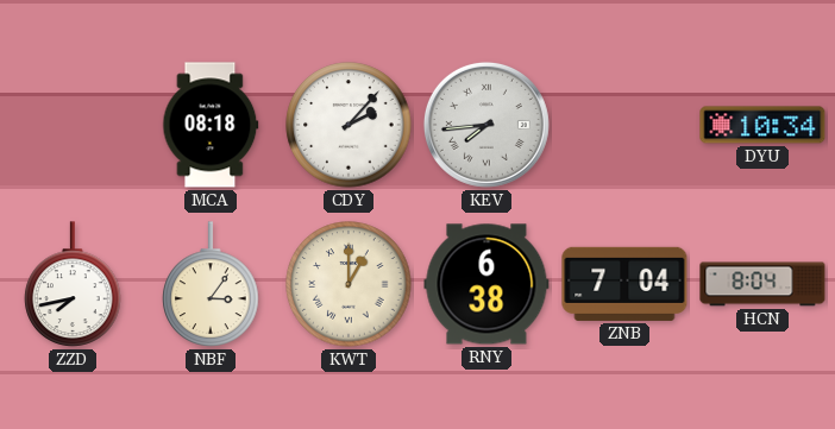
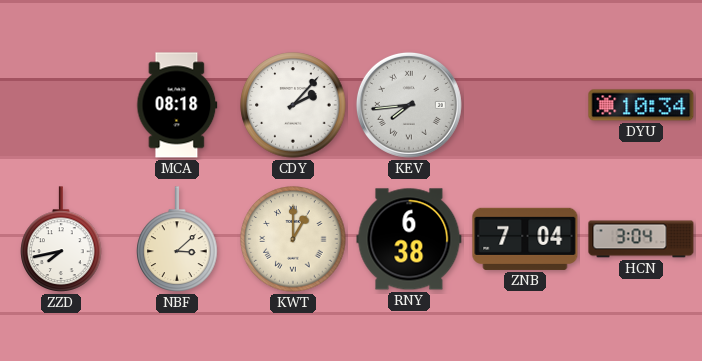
NBF: 3:06 -> 3:08 (177, 239)
HCN: 8:04 -> 3:04 (641, 239)
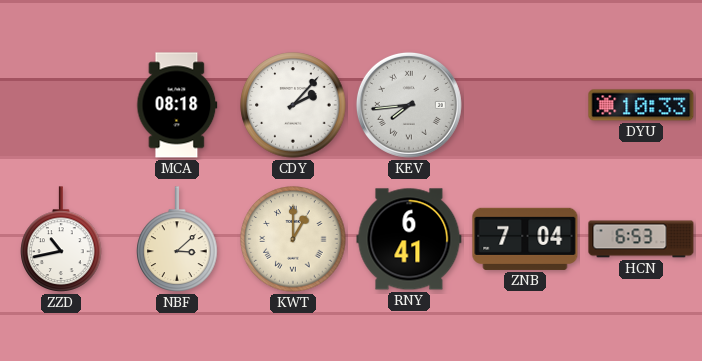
DYU: 10:34 -> 10:33 (641, 105)
ZZD: 7:43 -> 10:43 (61, 239)
RNY: 6:38 -> 6:41 (409, 239)
HCN: 3:04 -> 6:53 (641, 239)
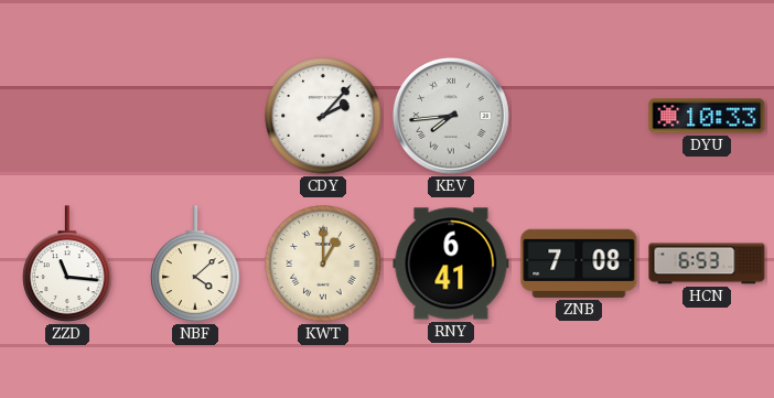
MCA: 08:18 -> none (177, 105)
ZZD: 10:43 -> 11:16 (67, 263)
NBF: 3:08 -> 4:08 (195, 263)
ZNB: 7:04 -> 7:08 (579, 263)
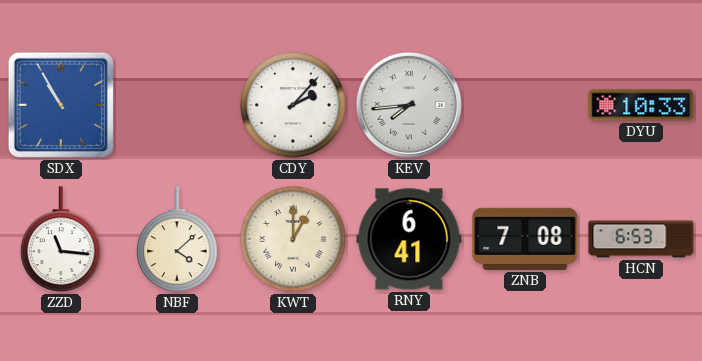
SDX: none -> 10:55 (61, 105)
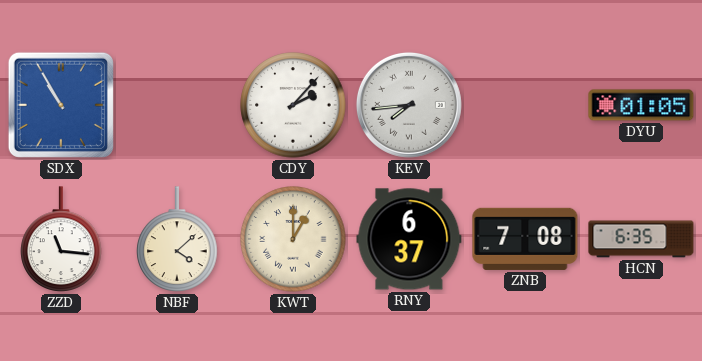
DYU: 10:33 -> 01:05 (641, 105)
RNY: 6:41 -> 6:37 (409, 239)
HCN: 6:53 -> 6:35 (641, 239)
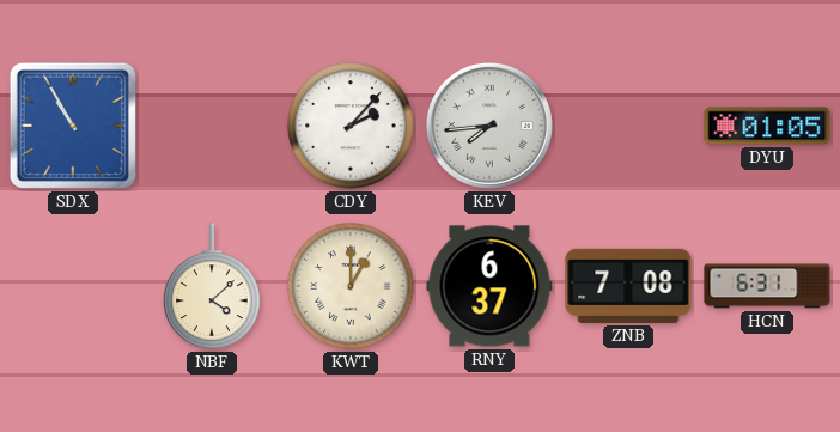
ZZD: 11:16 -> none (61, 239)
HCN: 6:35 -> 6:31 (767, 286)
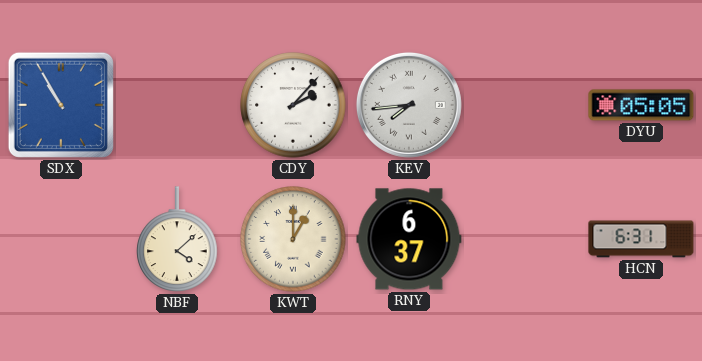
DYU: 01:05 -> 05:05 (641, 105)
ZNB: 7:08 -> none (628, 286)
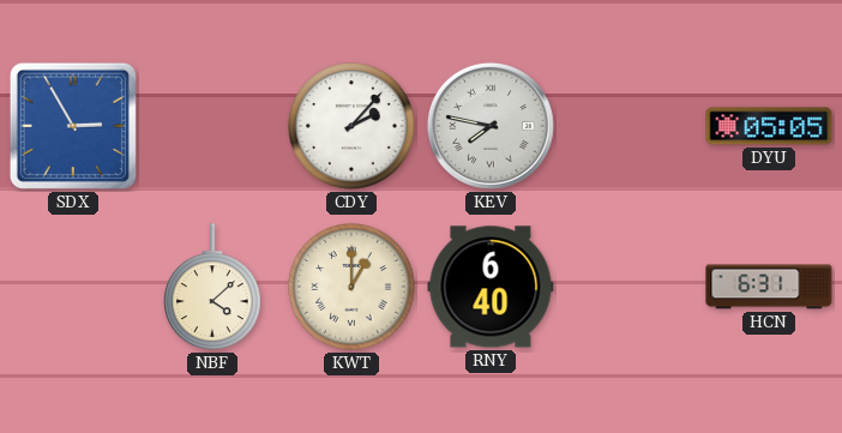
SDX: 10:55 -> 2:55 (73, 126)
KEV: 7:44 -> 7:47 (491, 126)
RNY: 6:37 -> 6:40 (491, 287)
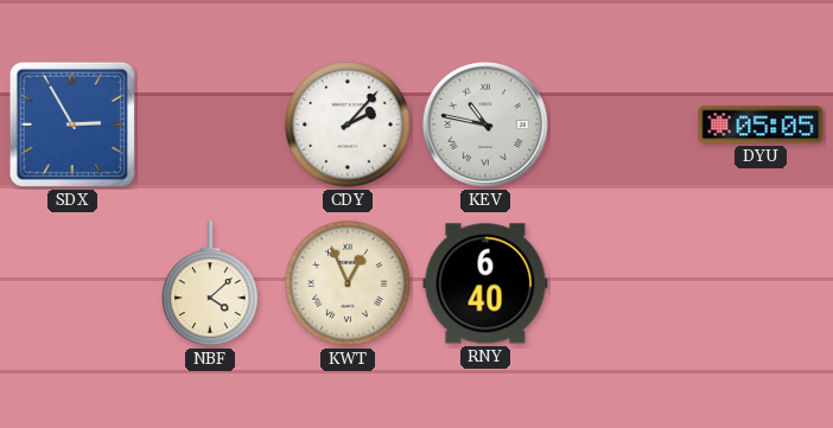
KEV: 7:47 -> 10:47 (485, 124)
KWT: 1:00 -> 12:56 (348, 283)
HCN: 6:31 -> none (769, 287)
